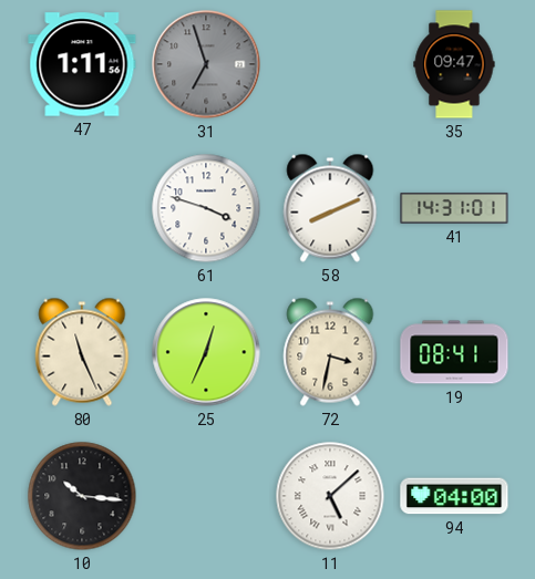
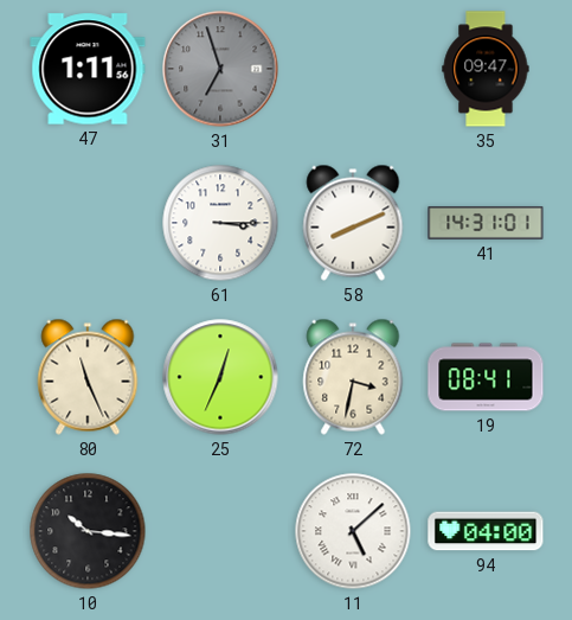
61: 3:48 -> 3:15 (220, 223)
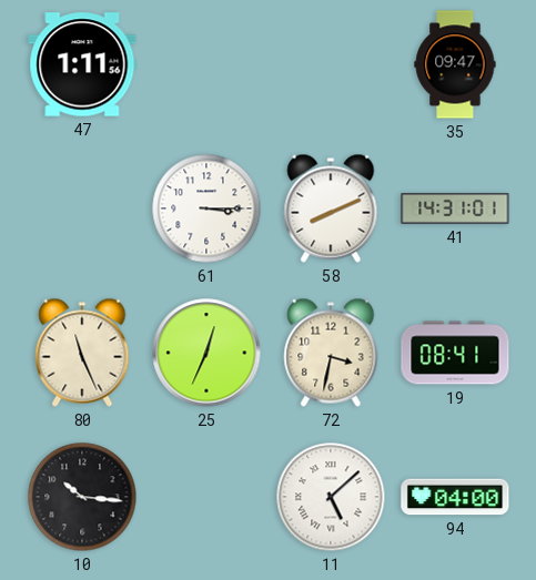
31: 6:57 -> none (220, 69)
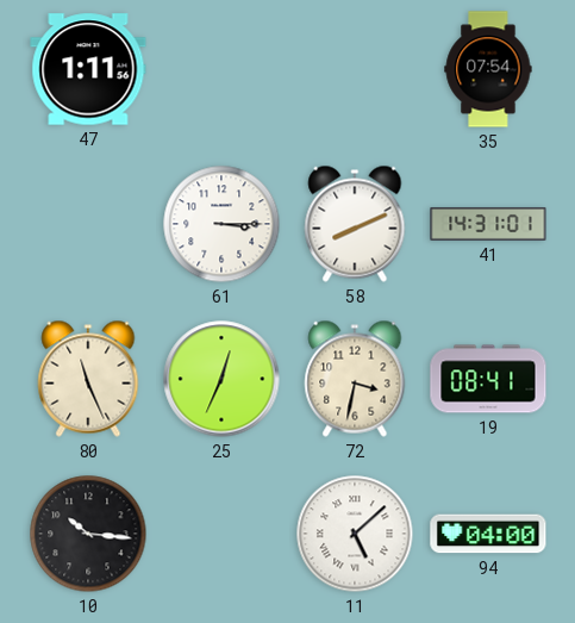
35: 09:47 -> 07:54 (488, 69)
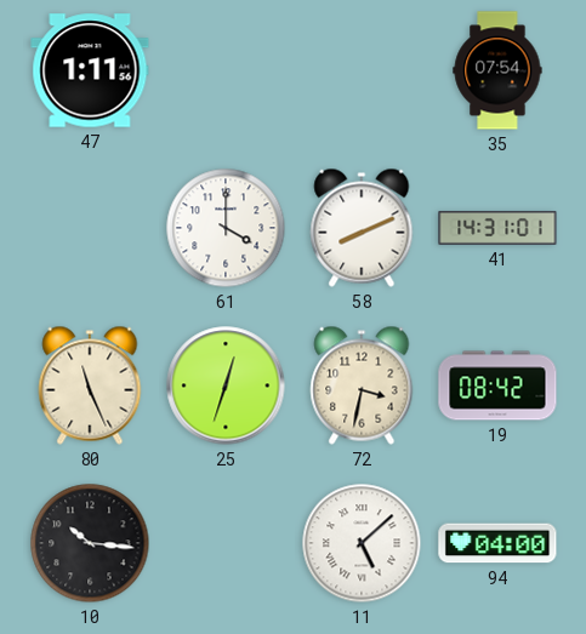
61: 3:15 -> 4:00 (226, 228)
25: 12:34 -> 12:33 (226, 385)
19: 08:41 -> 08:42 (497, 385)
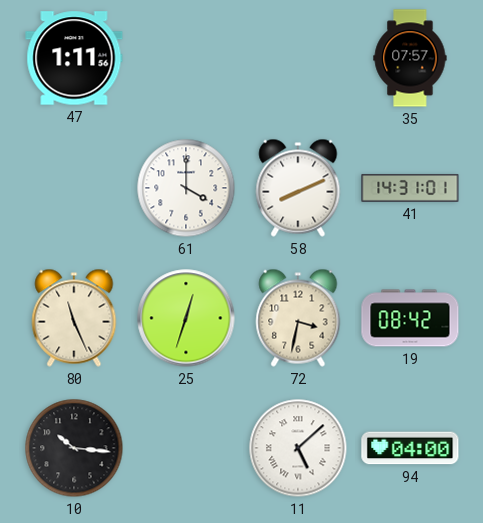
35: 07:54 -> 07:57 (410, 58)
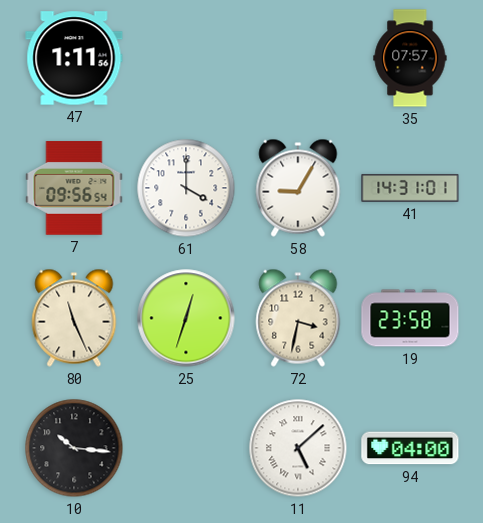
7: none -> 09:56 (74, 188)
58: 8:11 -> 9:05 (298, 188)
19: 08:42 -> 23:58 (410, 318)
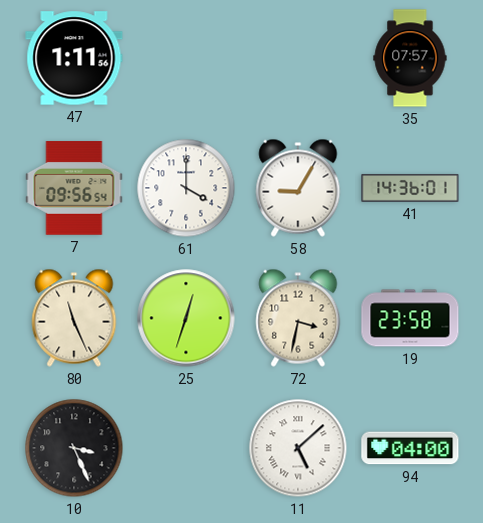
41: 14:31 -> 14:36 (410, 188)
10: 10:16 -> 3:26 (74, 448)
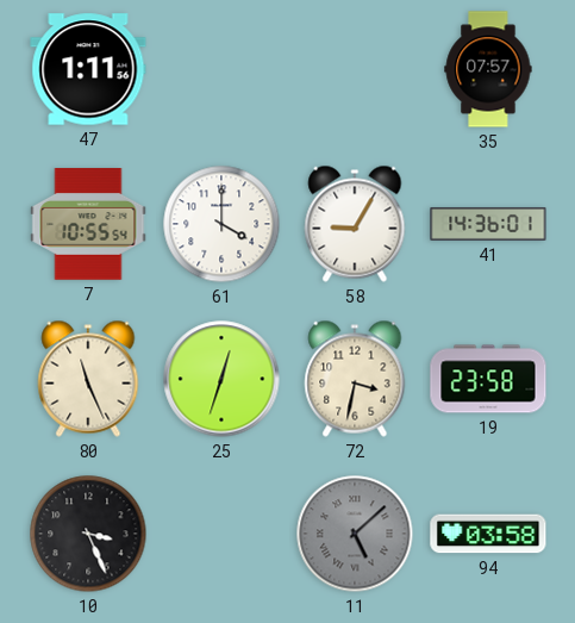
7: 09:56 -> 10:55 (88, 224)
11 dial: white -> grey (355, 534)
94: 04:00 -> 03:58 (488, 534)
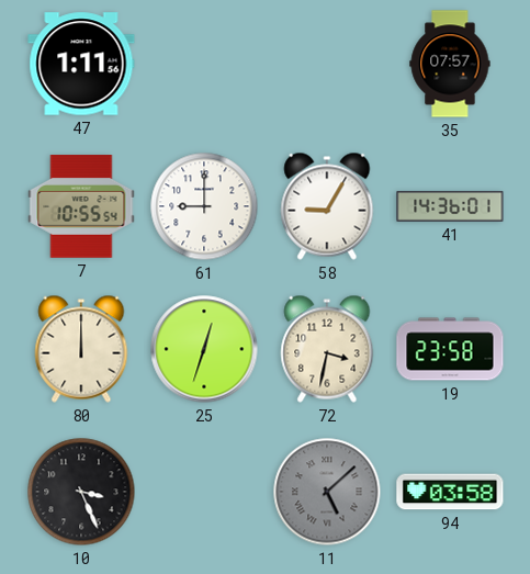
61: 4:00 -> 9:00 (204, 206)
80: 11:26 -> 12:00 (81, 349)
